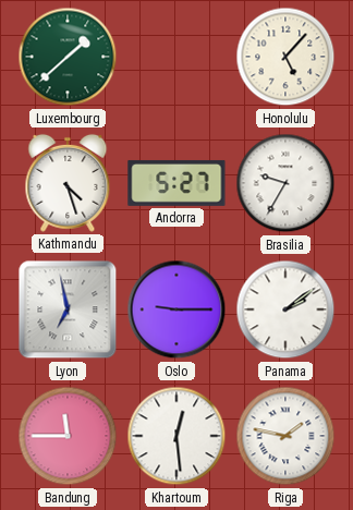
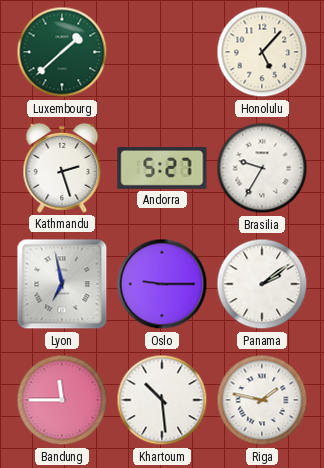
Kathmandu: 4:27 -> 2:27 (62, 168)
Khartoum: 12:29 -> 10:29 (162, 400)
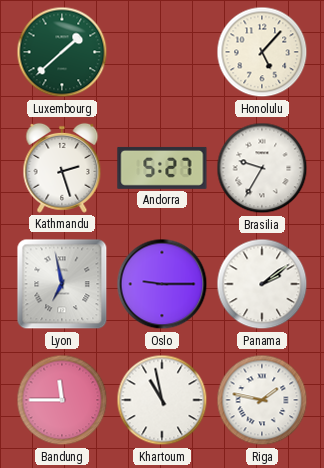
Khartoum: 10:29 -> 10:58 (162, 400)
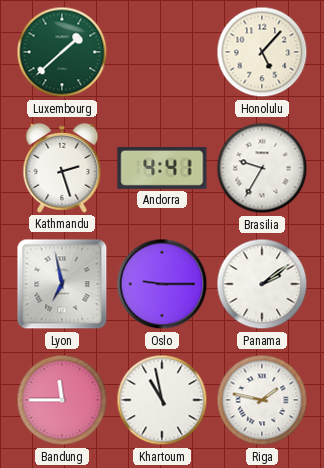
Andorra: 5:27 -> 4:41 (162, 168)
